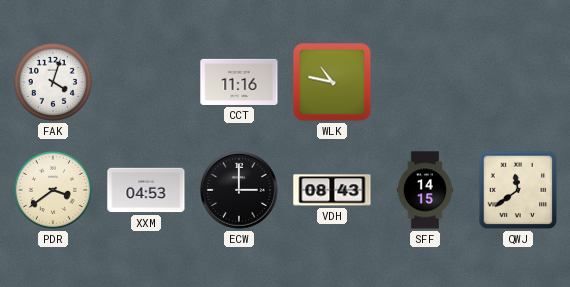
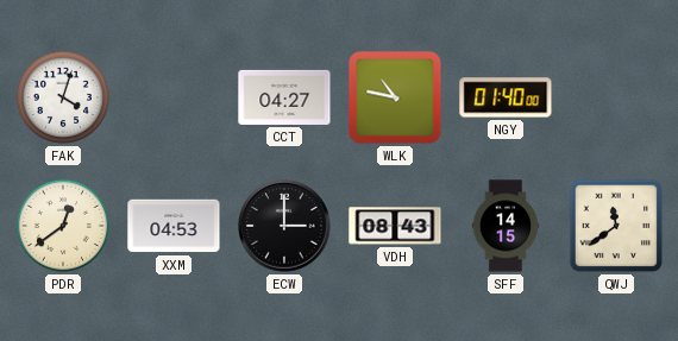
CCT: 11:16 -> 04:27 (284, 97)
NGY: none -> 01:40 (506, 97)
PDR: 3:39 -> 12:39 (63, 226)
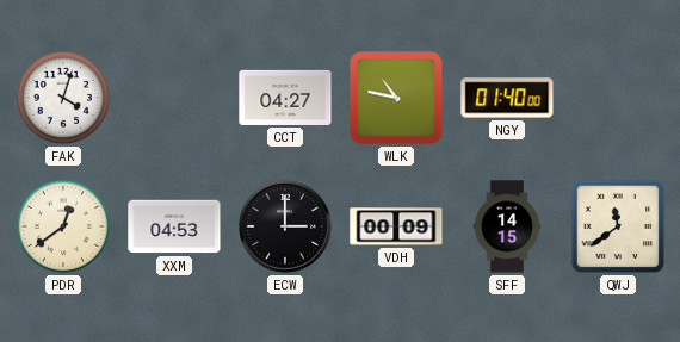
VDH: 08:43 -> 00:09 (396, 226)
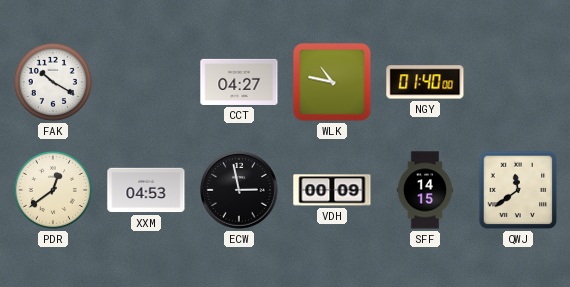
FAK: 4:03 -> 10:20 (53, 82)
ECW: 3:00 -> 2:58 (239, 190)
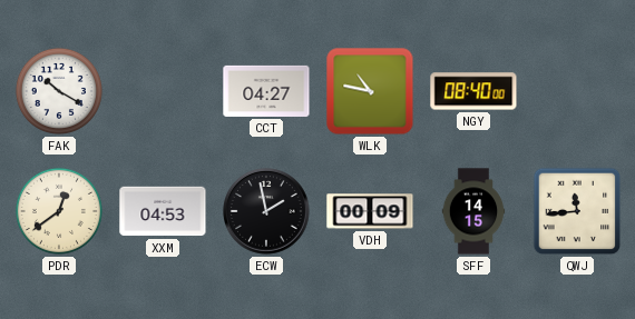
NGY: 01:40 -> 08:40 (473, 91)
ECW: 2:58 -> 1:58 (266, 211)
QWJ: 11:39 -> 11:44 (577, 211)
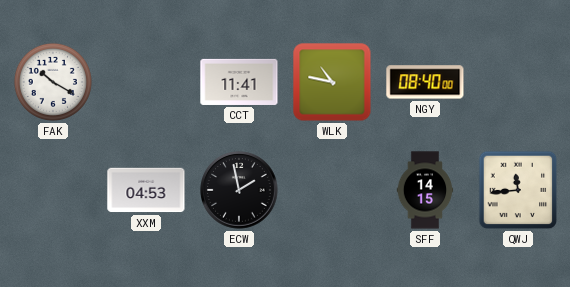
CCT: 04:27 -> 11:41 (239, 82)
PDR: 12:39 -> none (59, 211)
VDH: 00:09 -> none (370, 211)
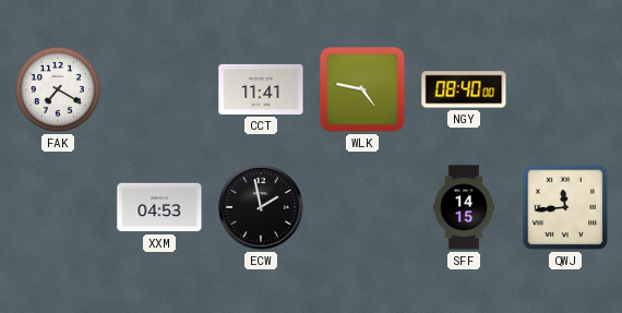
FAK: 10:20 -> 7:20 (58, 89)
WLK: 10:47 -> 4:47 (362, 89)
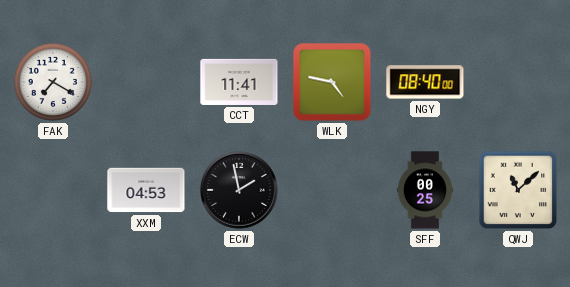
SFF: 14:15 -> 00:25 (425, 190)
QWJ: 11:44 -> 11:08 (518, 190)
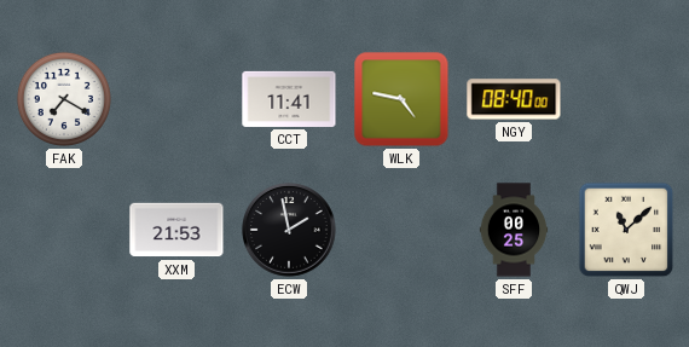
XXM: 04:53 -> 21:53 (176, 230)
